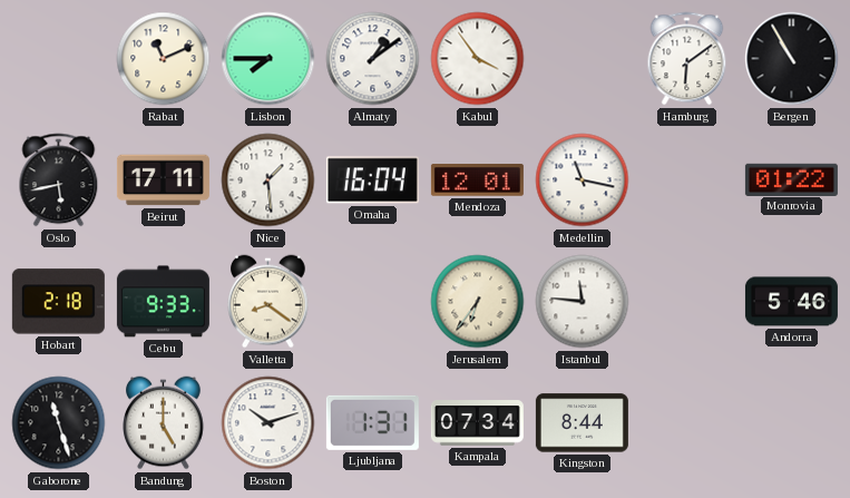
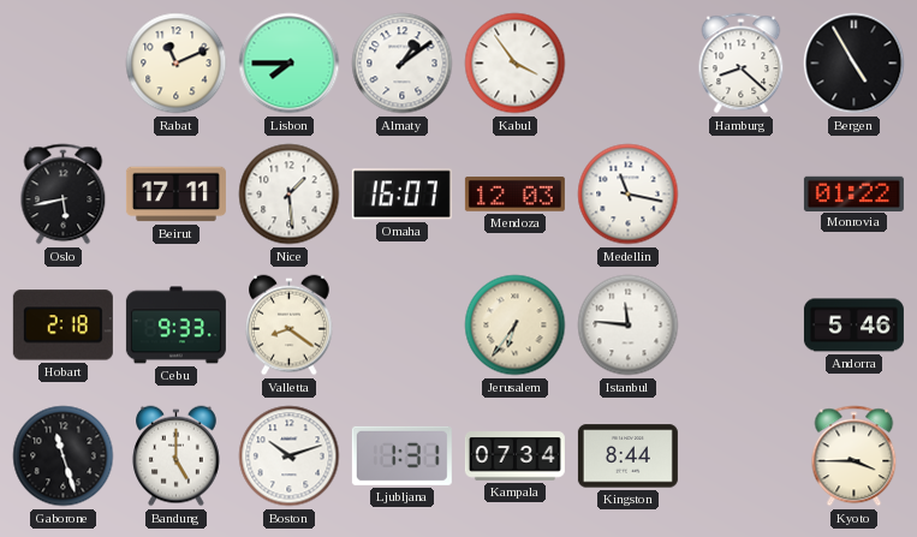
Hamburg: 6:09 -> 8:22 (742, 64)
Bergen: 10:55 -> 4:55 (855, 64)
Omaha: 16:04 -> 16:07 (401, 195)
Mendoza: 12:01 -> 12:03 (514, 195)
Kyoto: none -> 3:45 (855, 457)
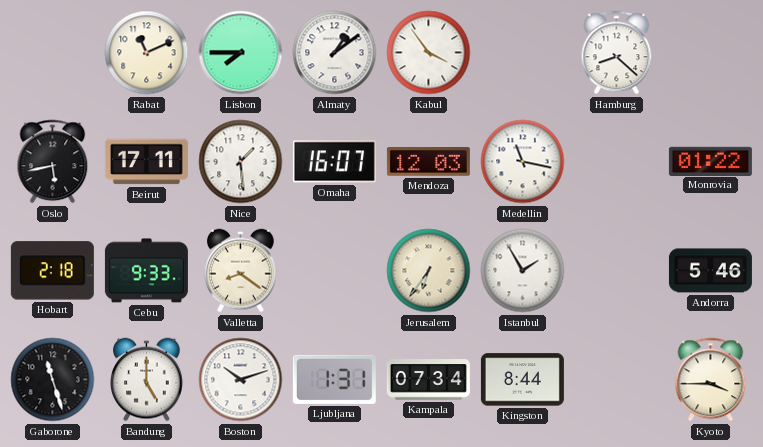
Bergen: 4:55 -> none (855, 64)
Istanbul: 11:46 -> 1:55 (523, 271)
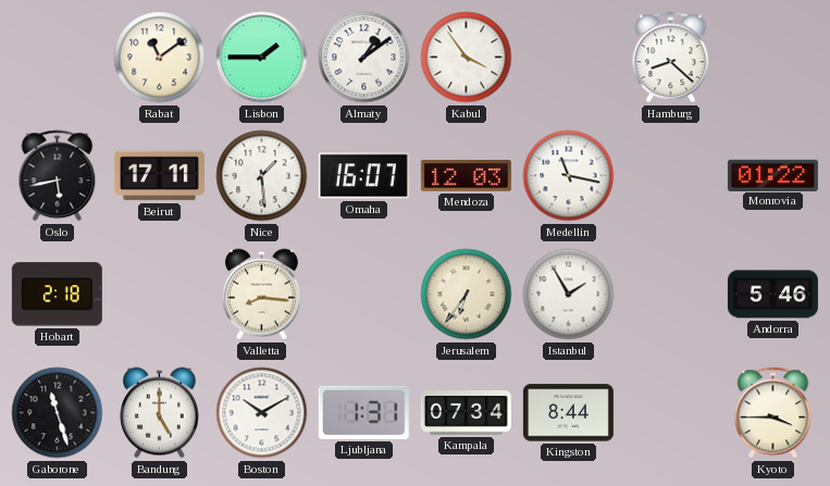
Rabat: 11:11 -> 11:09 (160, 58)
Lisbon: 7:45 -> 1:45 (262, 58)
Cebu: 9:33 -> none (146, 271)
Valletta: 8:21 -> 8:16 (262, 295)
Boston: 10:12 -> 10:10 (262, 413)
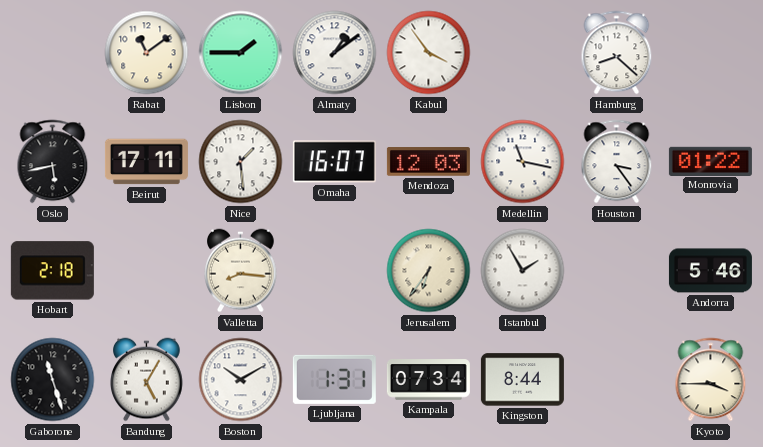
Houston: none -> 3:24 (617, 162)
Bandung: 5:00 -> 5:05 (147, 380)
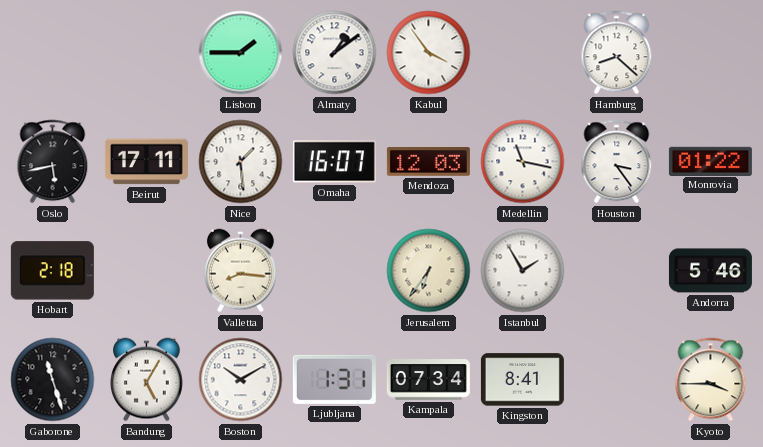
Rabat: 11:09 -> none (147, 53)
Kingston: 8:44 -> 8:41 (522, 380)
